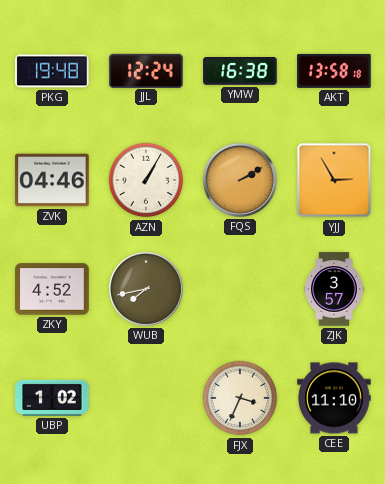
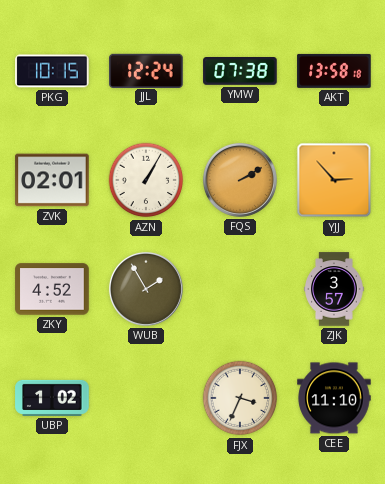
PKG: 19:48 -> 10:15 (52, 71)
YMW: 16:38 -> 07:38 (240, 72)
ZVK: 04:46 -> 02:01 (52, 180)
YJJ: 2:55 -> 2:53 (334, 180)
WUB: 7:43 -> 1:55 (146, 289)
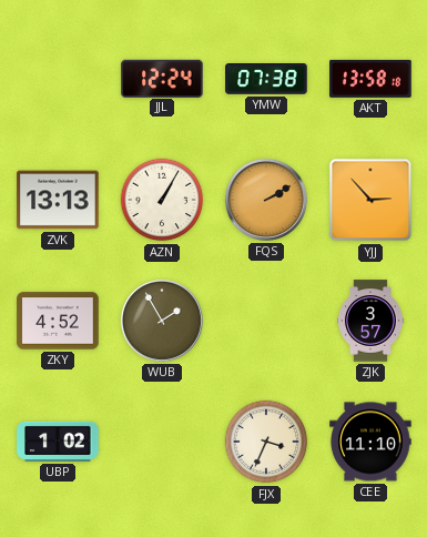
PKG: 10:15 -> none (52, 71)
ZVK: 02:01 -> 13:13 (58, 200)
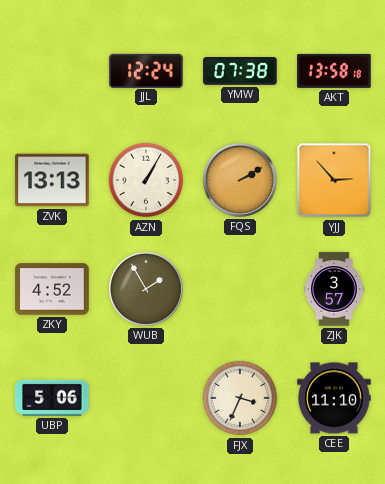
UBP: 1:02 -> 5:06 (52, 398)
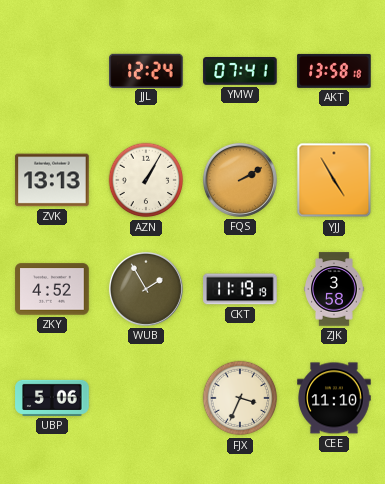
YMW: 07:38 -> 07:41 (240, 72)
YJJ: 2:53 -> 4:55 (334, 180)
CKT: none -> 11:19 (240, 289)
ZJK: 3:57 -> 3:58 (334, 289)
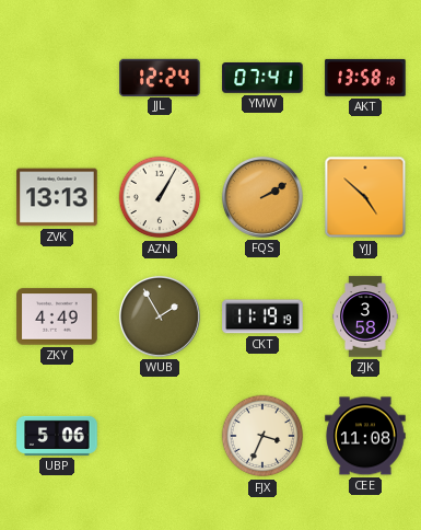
YJJ: 4:55 -> 4:52 (365, 197)
ZKY: 4:52 -> 4:49 (57, 316)
CEE: 11:10 -> 11:08 (365, 436)
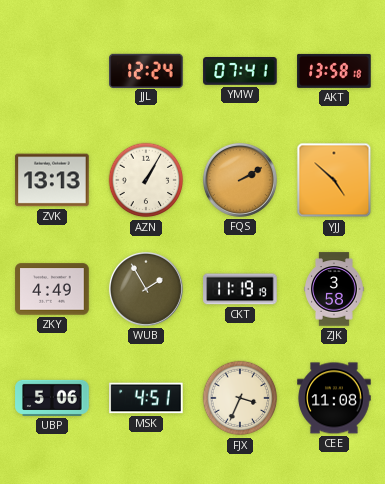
MSK: none -> 4:51 (146, 398)
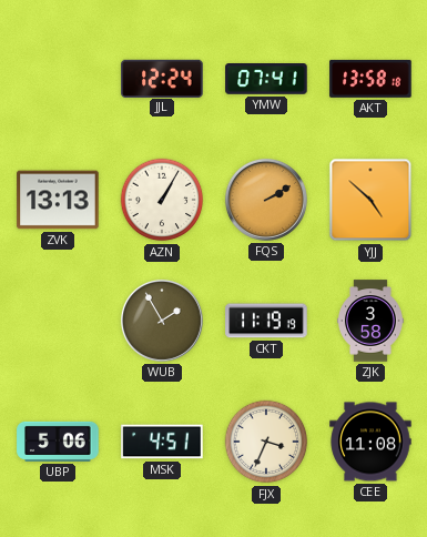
ZKY: 4:49 -> none (52, 289)
